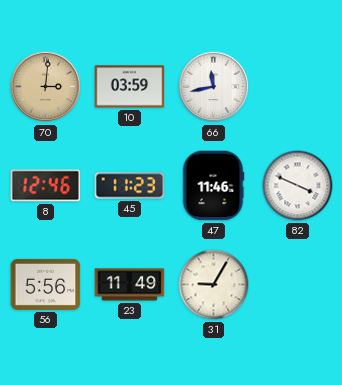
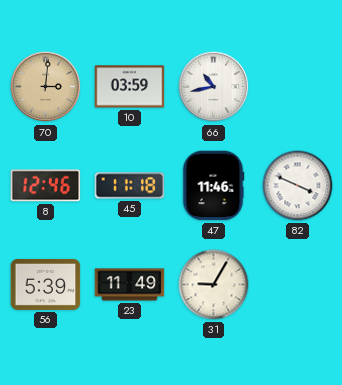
66: 11:43 -> 10:43 (214, 87)
45: 11:23 -> 11:18 (130, 186)
56: 5:56 -> 5:39 (46, 284)
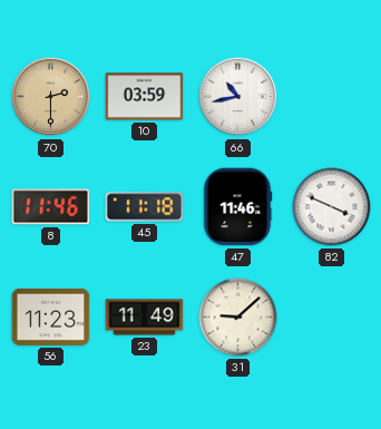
70: 3:01 -> 2:30 (51, 97)
8: 12:46 -> 11:46 (51, 207)
56: 5:39 -> 11:23 (51, 316)
31: 9:05 -> 9:08 (238, 318)
